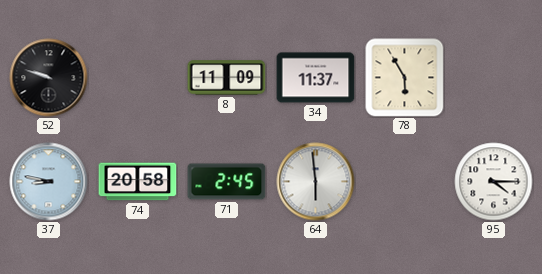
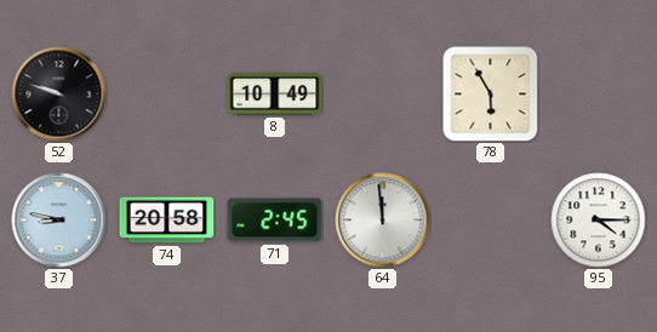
8: 11:09 -> 10:49 (275, 95)
34: 11:37 -> none (316, 78)
64: 5:59 -> 11:59 (383, 221)
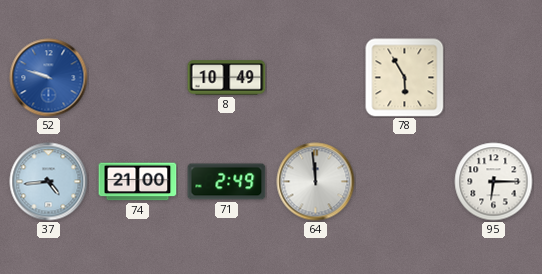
52 dial: black -> blue (49, 78)
37: 8:47 -> 4:44 (49, 182)
74: 20:58 -> 21:00 (138, 182)
71: 2:45 -> 2:49 (227, 182)
95: 4:15 -> 6:15 (494, 182)
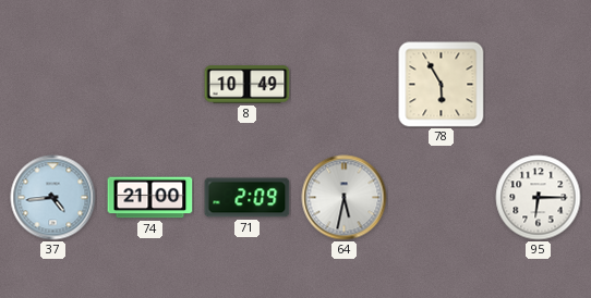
52: 9:48 -> none (49, 78)
71: 2:49 -> 2:09 (248, 198)
64: 11:59 -> 5:32 (345, 198)
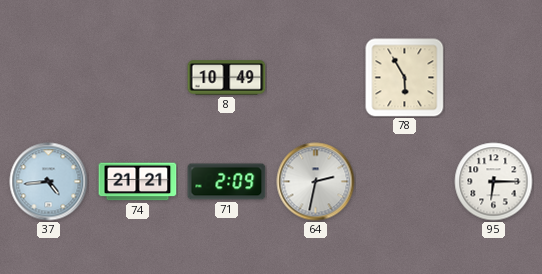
74: 21:00 -> 21:21 (138, 182)
64: 5:32 -> 2:32 (316, 182)
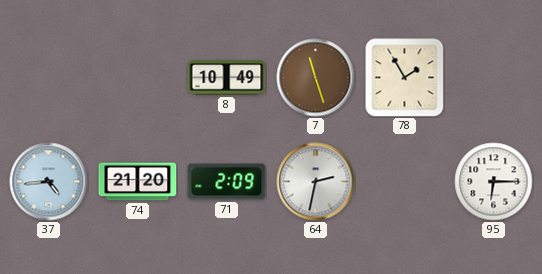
7: none -> 11:27 (316, 78)
78: 5:55 -> 1:55 (405, 78)
74: 21:21 -> 21:20 (138, 182)
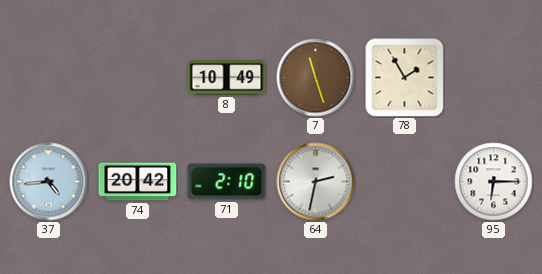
74: 21:20 -> 20:42 (138, 182)
71: 2:09 -> 2:10 (227, 182)
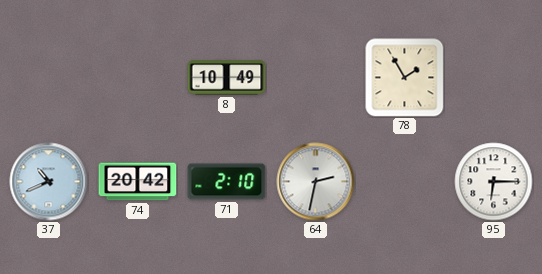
7: 11:27 -> none (316, 78)
37: 4:44 -> 10:41 (49, 182)
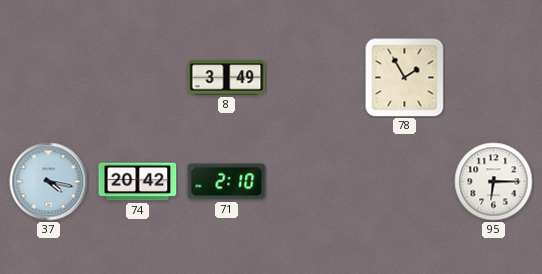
8: 10:49 -> 3:49 (227, 78)
37: 10:41 -> 4:17 (49, 182)
64: 2:32 -> none (316, 182)
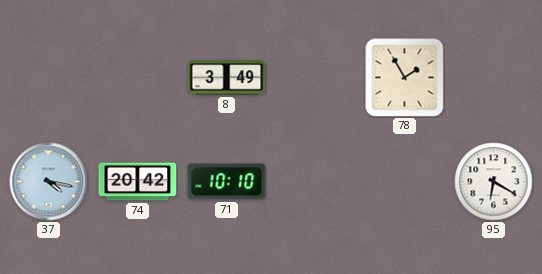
71: 2:10 -> 10:10 (227, 182)
95: 6:15 -> 6:20 (494, 182)
